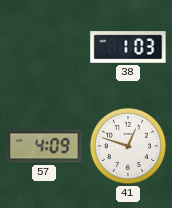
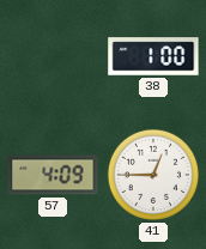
38: 1:03 -> 1:00 (153, 56)
41: 12:48 -> 12:45 (153, 175)
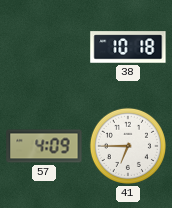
38: 1:00 -> 10:18 (128, 47)
41: 12:45 -> 6:45 (128, 146)
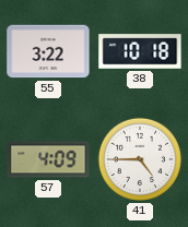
55: none -> 3:22 (48, 51)
41: 6:45 -> 4:45 (140, 159)
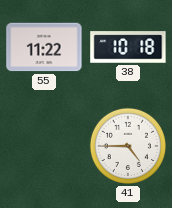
55: 3:22 -> 11:22 (44, 47)
57: 4:09 -> none (48, 159)
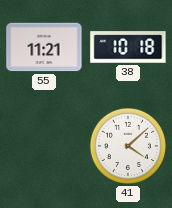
55: 11:22 -> 11:21 (44, 47)
41: 4:45 -> 4:08 (128, 146)
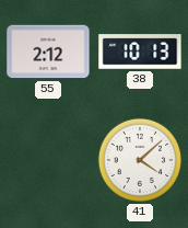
55: 11:21 -> 2:12 (48, 52)
38: 10:18 -> 10:13 (140, 52)
